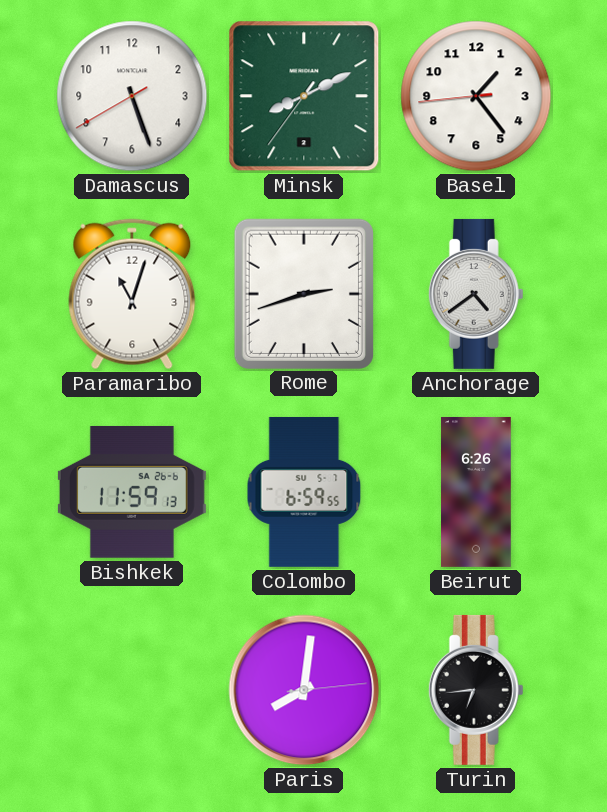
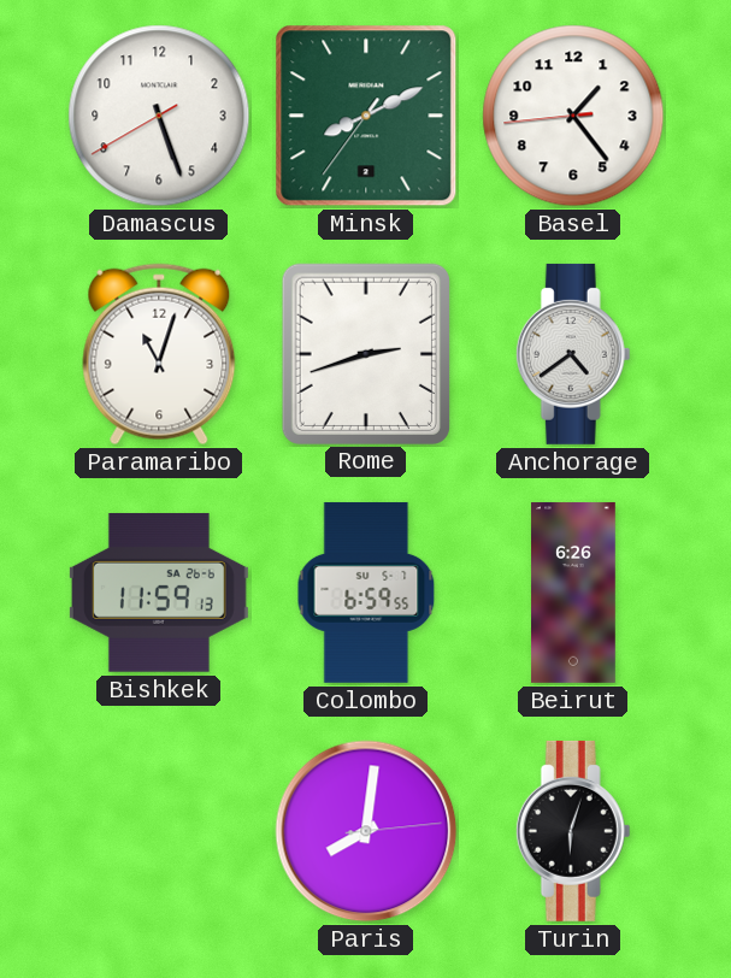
Turin: 6:44 -> 6:03 (573, 831)
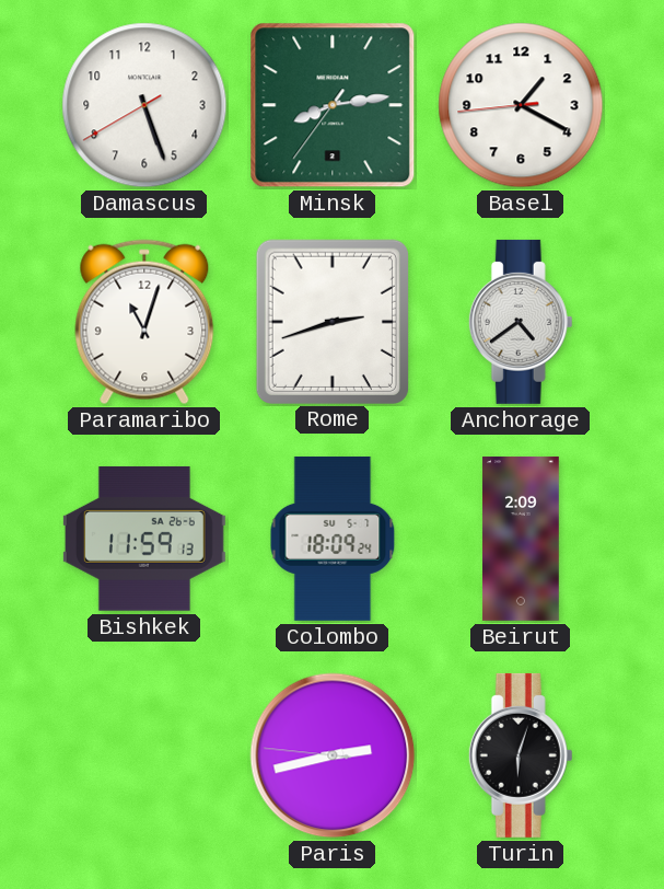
Minsk: 8:10 -> 8:13 (333, 105)
Basel: 1:23 -> 1:19 (521, 105)
Colombo: 6:59 -> 18:09 (333, 539)
Beirut: 6:26 -> 2:09 (522, 539)
Paris: 8:01 -> 2:42 (333, 755)
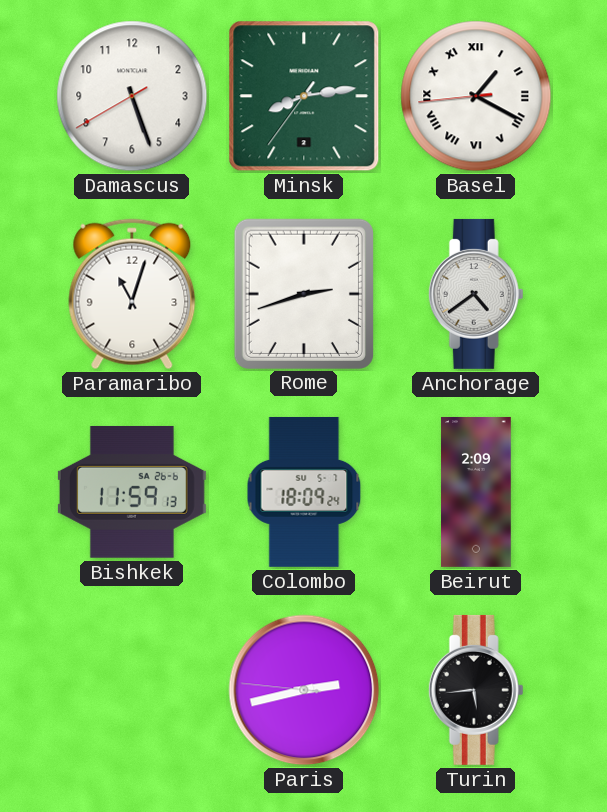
Basel numerals: Arabic -> Roman (476, 96)
Turin: 6:03 -> 5:44 (476, 690)
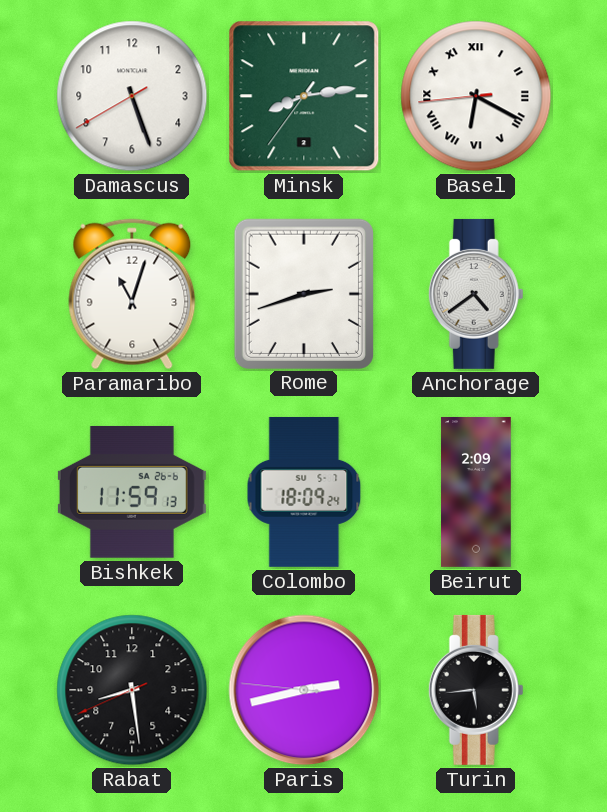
Basel: 1:19 -> 6:19 (476, 96)
Rabat: none -> 8:28 (132, 690)
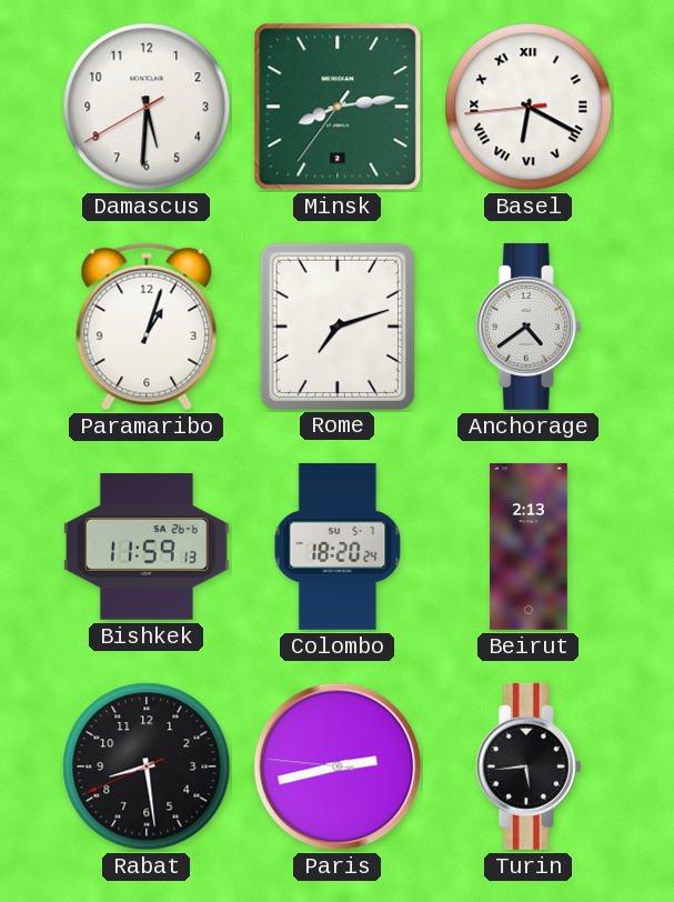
Damascus: 5:26 -> 5:30 (147, 107)
Paramaribo: 11:03 -> 1:03 (147, 327)
Rome: 2:42 -> 7:12 (338, 325)
Colombo: 18:09 -> 18:20 (338, 547)
Beirut: 2:09 -> 2:13 (530, 547)
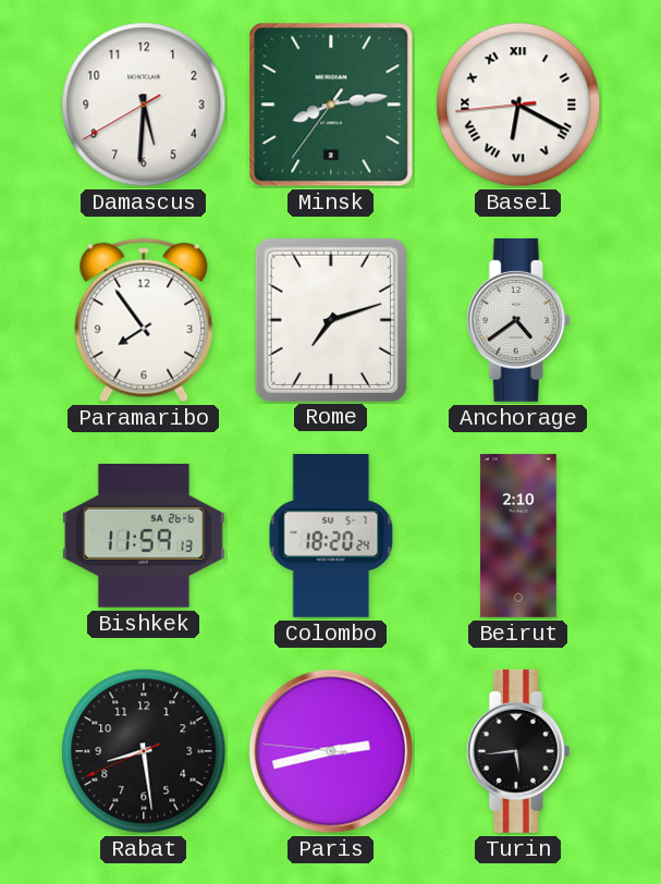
Paramaribo: 1:03 -> 7:54 (144, 320)
Beirut: 2:13 -> 2:10 (519, 536)
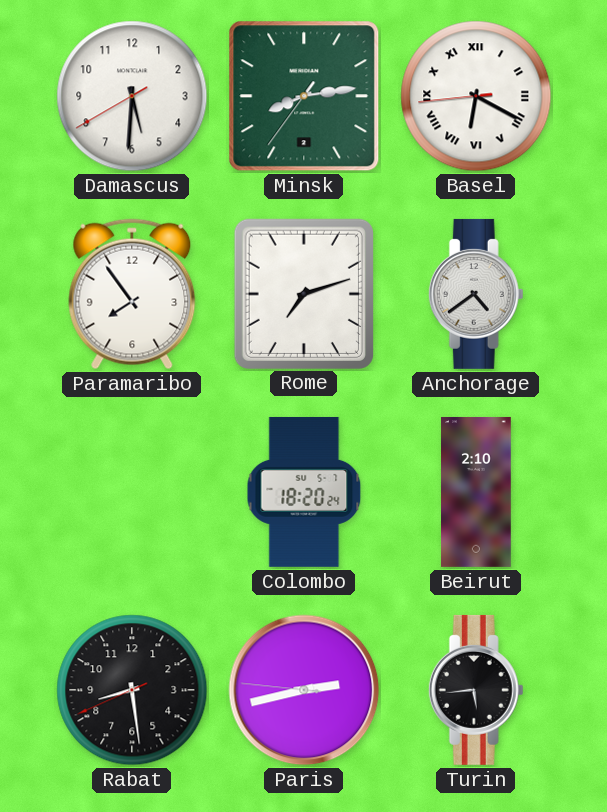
Bishkek: 11:59 -> none (144, 536)
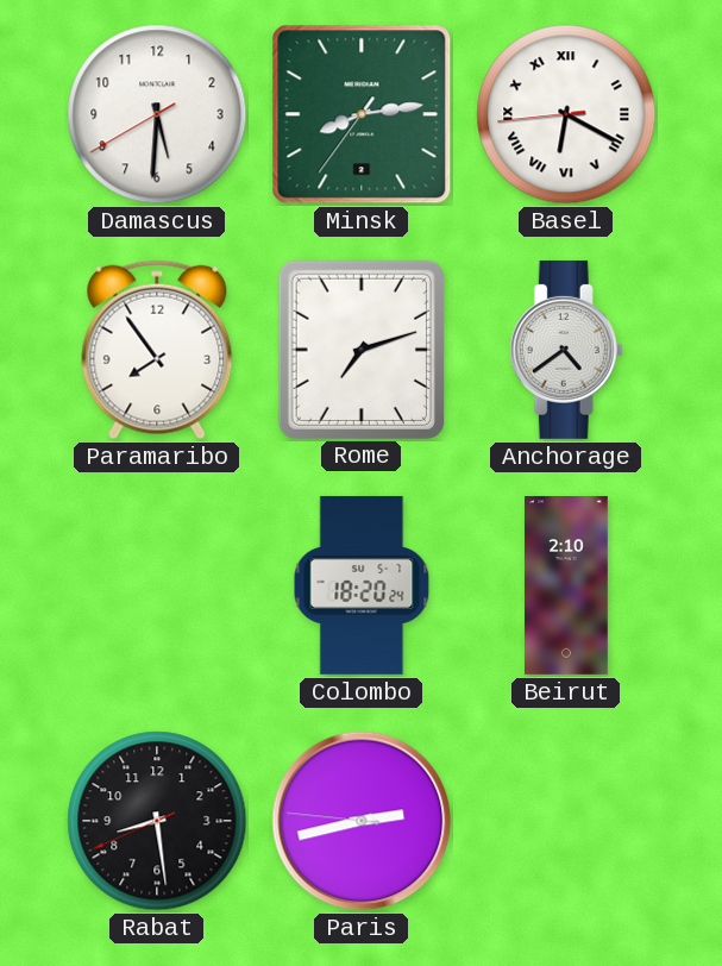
Turin: 5:44 -> none (476, 690)
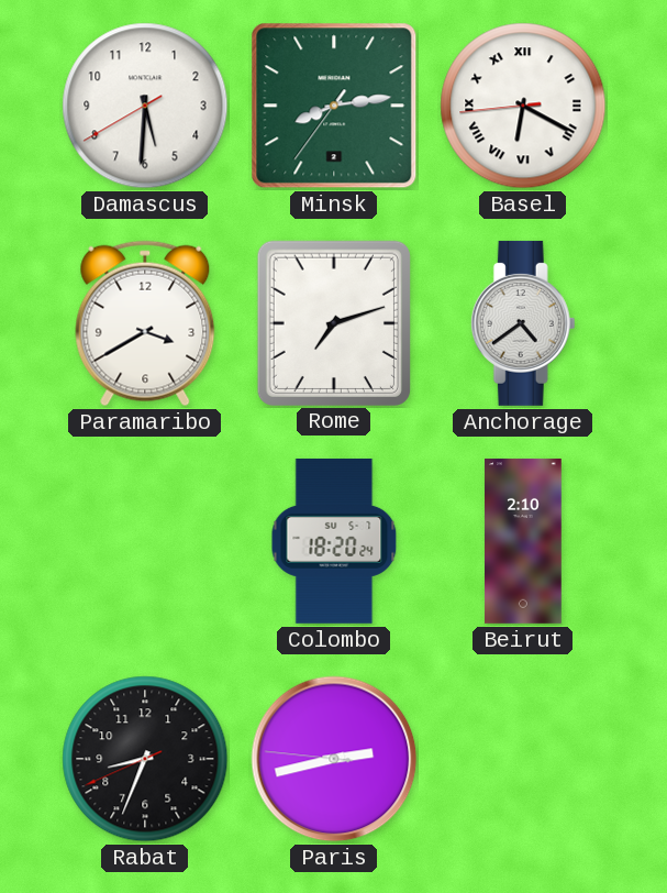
Paramaribo: 7:54 -> 3:40 (145, 323)
Rabat: 8:28 -> 8:33 (145, 759)
